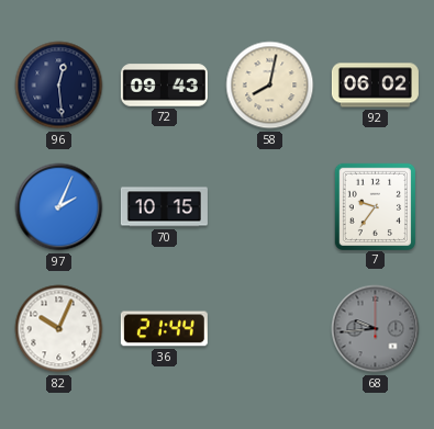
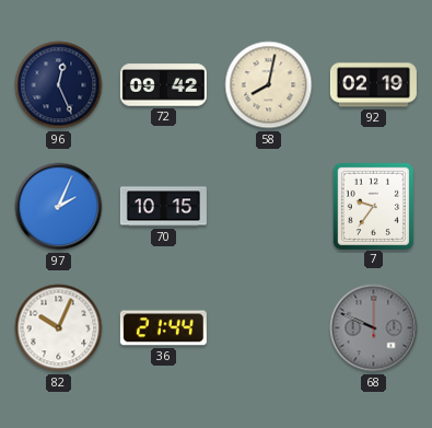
96: 12:29 -> 12:26 (59, 85)
72: 09:43 -> 09:42 (163, 85)
92: 06:02 -> 02:19 (373, 85)
68: 9:44 -> 9:49 (374, 328)
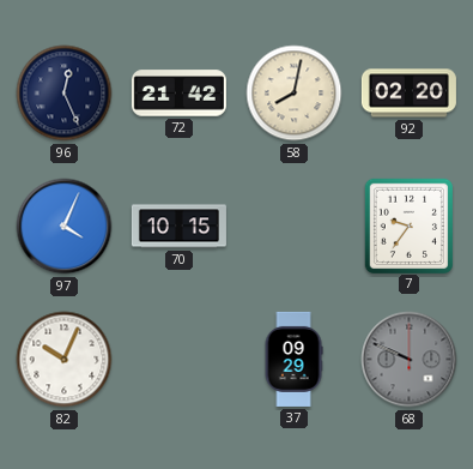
72: 09:42 -> 21:42 (178, 94)
92: 02:19 -> 02:20 (408, 94)
97: 2:04 -> 4:04 (65, 227)
36: 21:44 -> none (163, 328)
37: none -> 09:29 (293, 359)
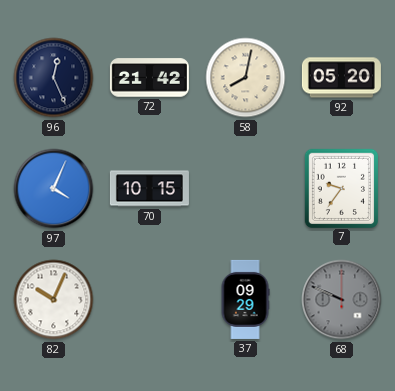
92: 02:20 -> 05:20 (341, 78)
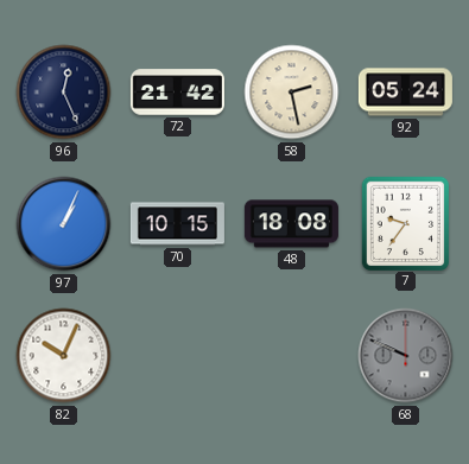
58: 8:02 -> 2:28 (292, 93)
92: 05:20 -> 05:24 (405, 93)
97: 4:04 -> 1:04 (64, 224)
48: none -> 18:08 (291, 224)
37: 09:29 -> none (245, 299)
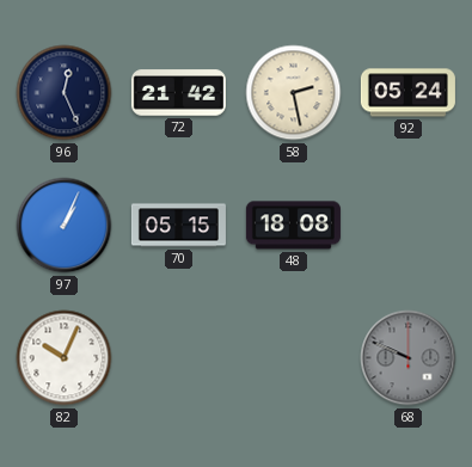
70: 10:15 -> 05:15 (178, 226)
7: 9:36 -> none (405, 223)
